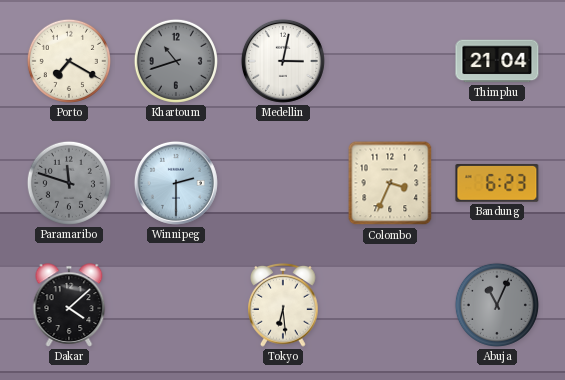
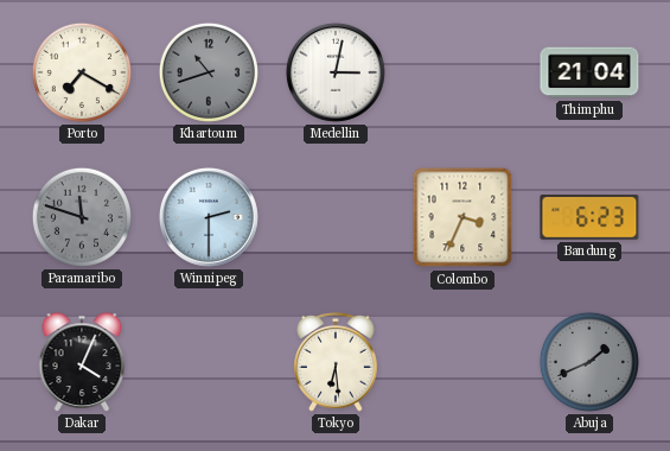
Dakar: 4:08 -> 4:04 (82, 362)
Abuja: 11:04 -> 1:41 (589, 362)
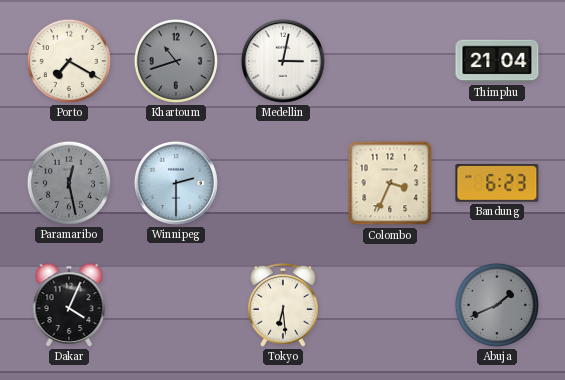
Paramaribo: 11:48 -> 12:28 (69, 183)
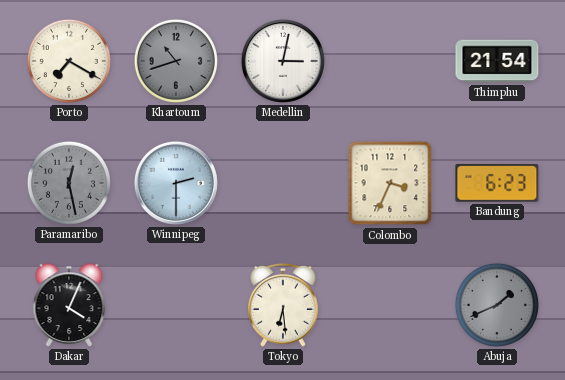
Thimphu: 21:04 -> 21:54 (497, 61)
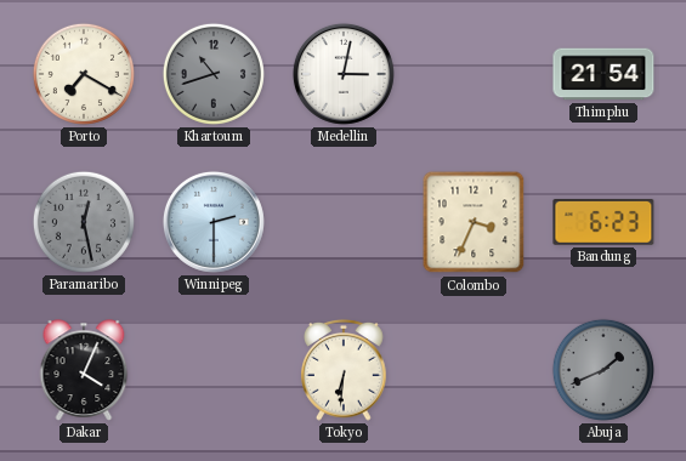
Tokyo: 6:29 -> 6:31 (344, 370)
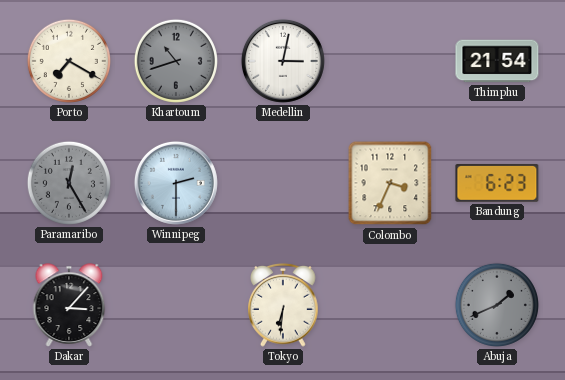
Paramaribo: 12:28 -> 12:25 (69, 183)
Dakar: 4:04 -> 3:07 (69, 305)
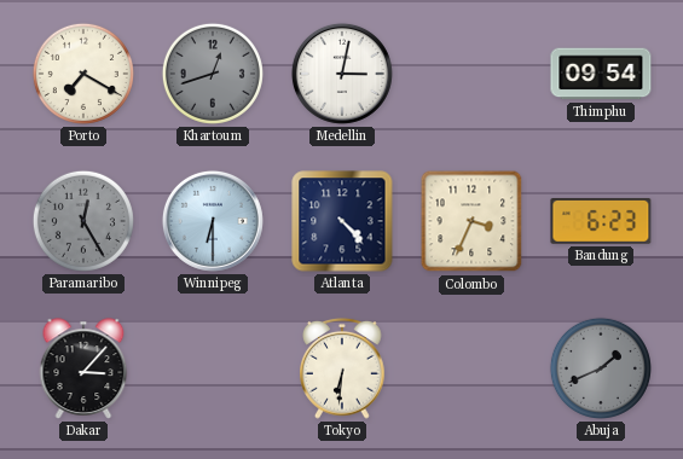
Khartoum: 10:42 -> 12:42 (213, 74)
Thimphu: 21:54 -> 09:54 (601, 74)
Winnipeg: 2:30 -> 6:30 (213, 221)
Atlanta: none -> 4:23 (342, 221)
